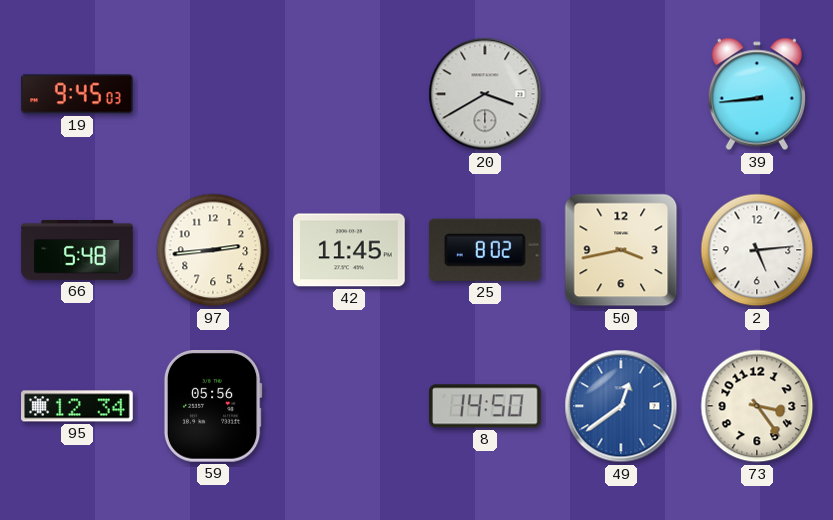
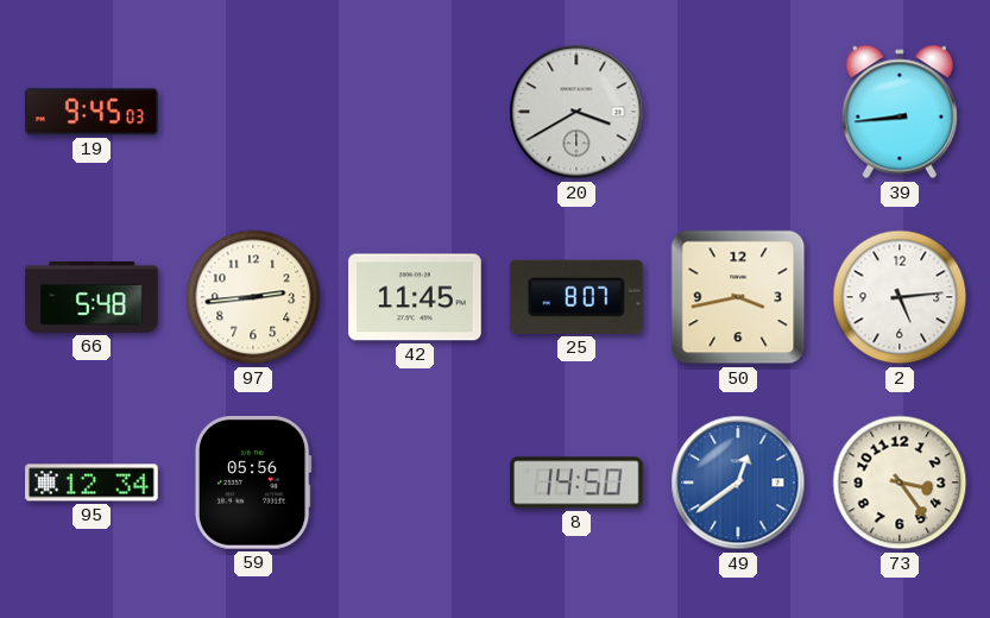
25: 8:02 -> 8:07 (576, 297)
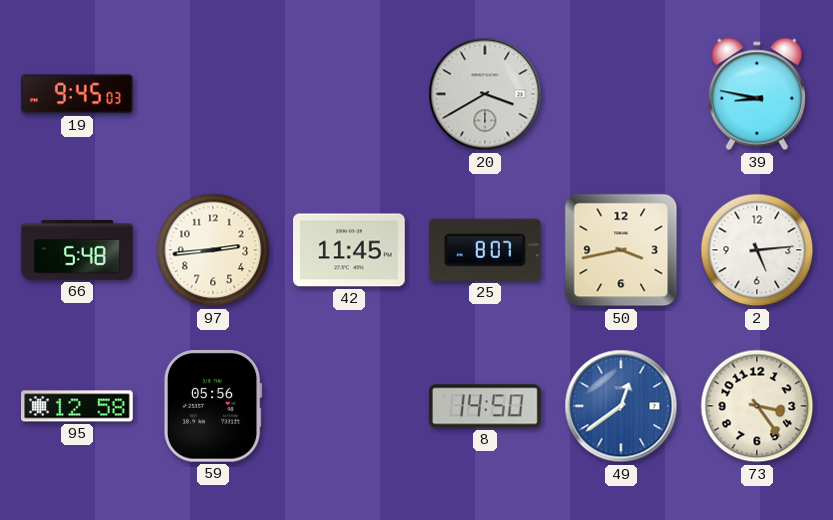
39: 8:44 -> 8:47 (757, 94)
95: 12:34 -> 12:58 (77, 406)
